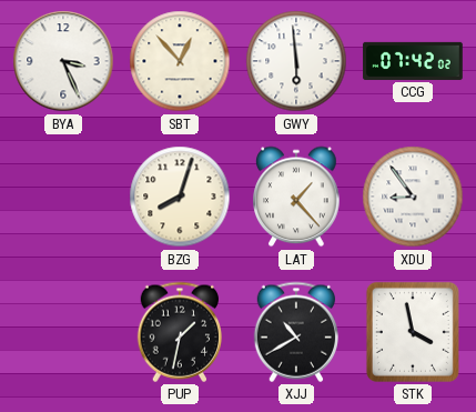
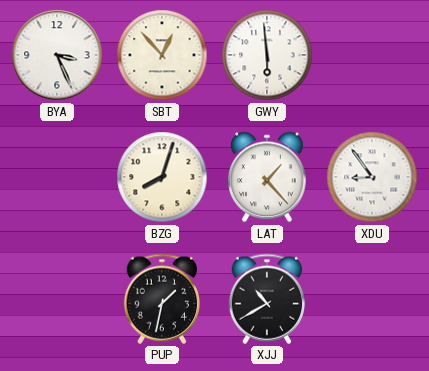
CCG: 07:42 -> none (413, 61)
STK: 3:58 -> none (413, 332)
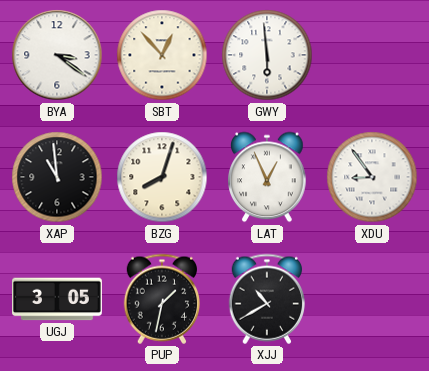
BYA: 3:26 -> 3:21 (57, 55)
XAP: none -> 10:59 (57, 177)
LAT: 1:23 -> 12:56 (267, 177)
UGJ: none -> 3:05 (58, 299)
